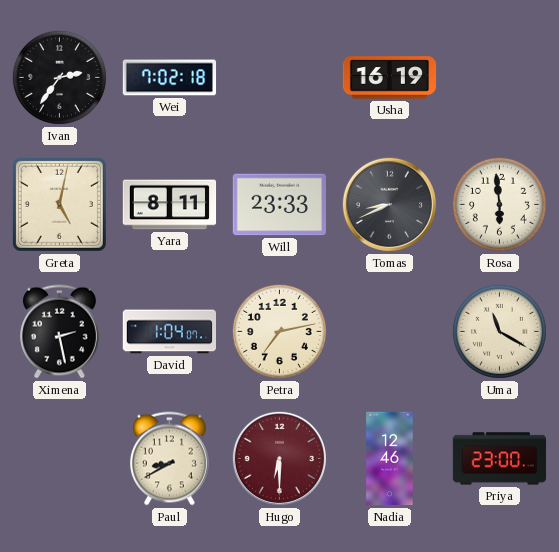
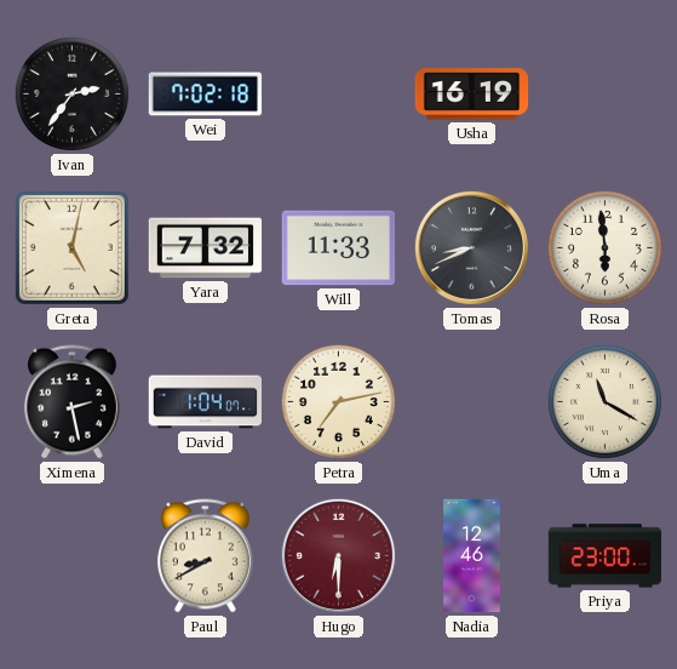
Yara: 8:11 -> 7:32 (206, 248)
Will: 23:33 -> 11:33 (339, 248)
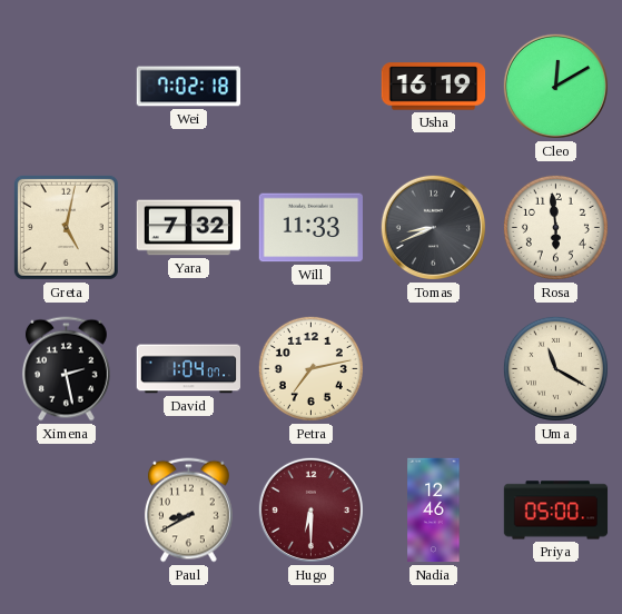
Ivan: 2:36 -> none (71, 93)
Cleo: none -> 12:10 (555, 86)
Priya: 23:00 -> 05:00 (556, 511)
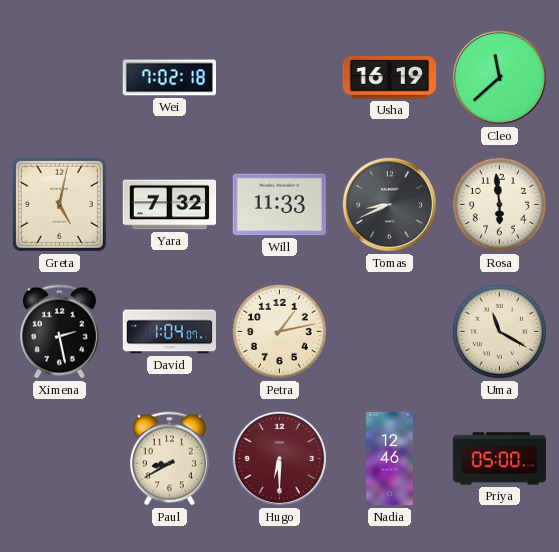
Cleo: 12:10 -> 11:38 (499, 77)
Petra: 7:13 -> 1:13 (279, 331)
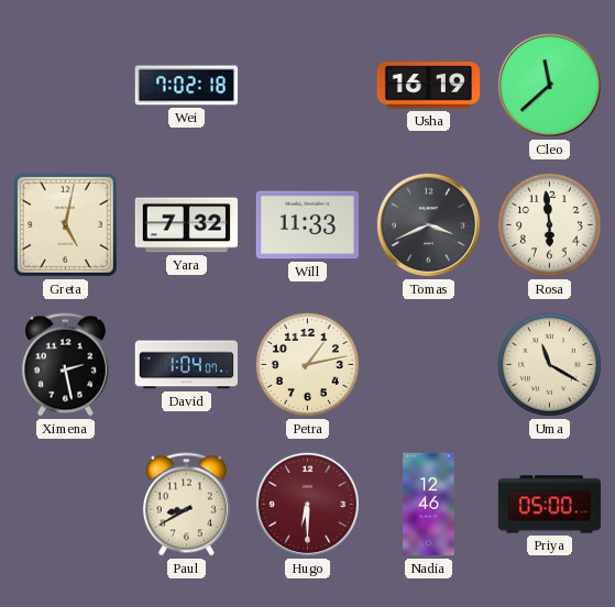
Tomas: 8:41 -> 3:41 (428, 224)
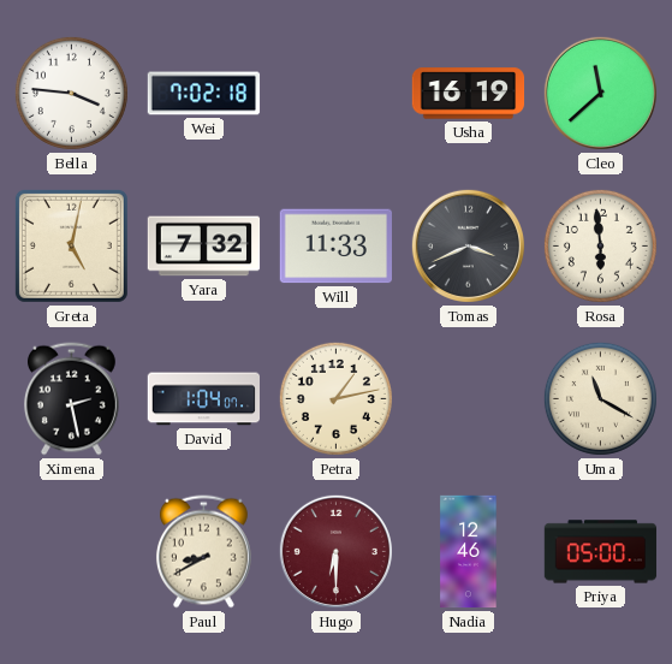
Bella: none -> 3:46 (71, 93)
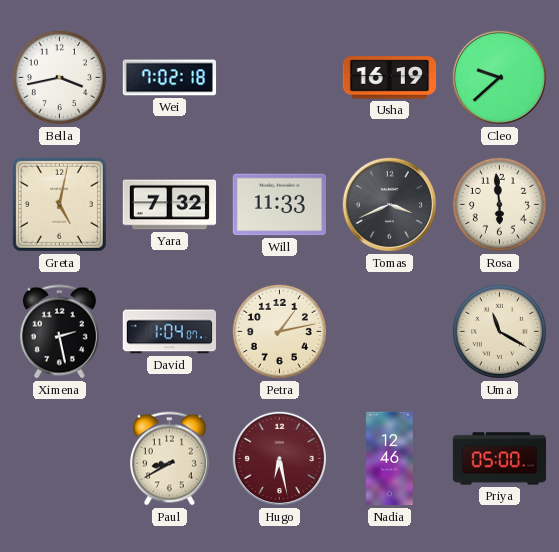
Bella: 3:46 -> 3:43 (59, 77)
Cleo: 11:38 -> 9:38 (499, 77)
Hugo: 6:30 -> 6:28 (279, 458)
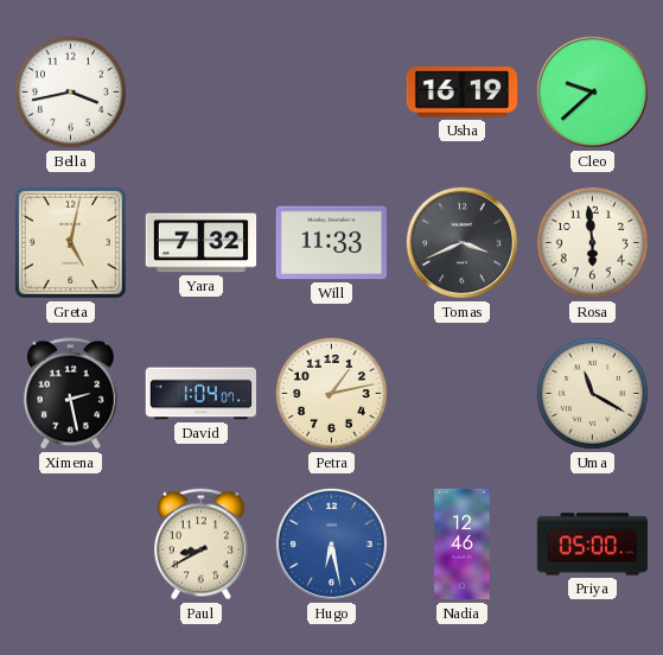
Wei: 7:02 -> none (170, 78)
Hugo dial: burgundy -> blue (331, 543)
